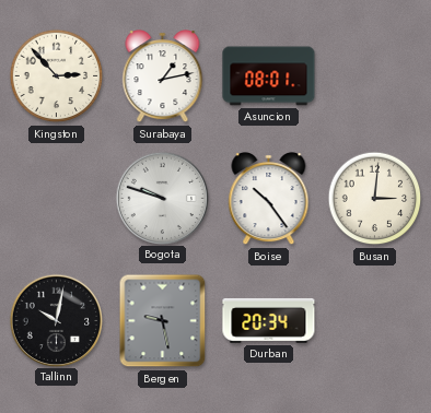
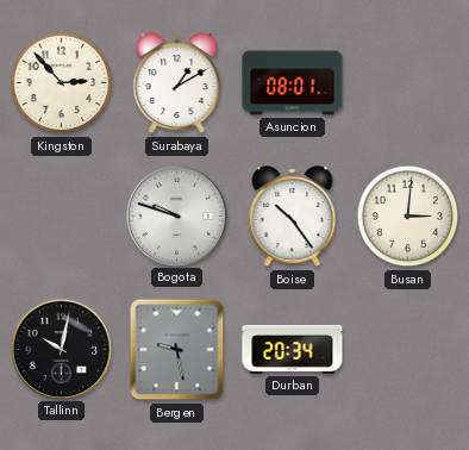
Surabaya: 1:13 -> 1:10 (177, 83)
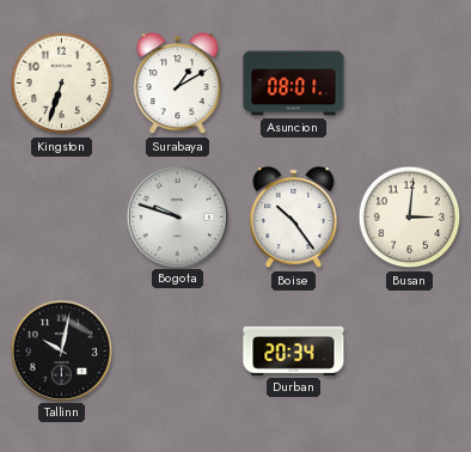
Kingston: 2:53 -> 6:33 (62, 84)
Bergen: 9:28 -> none (177, 350)
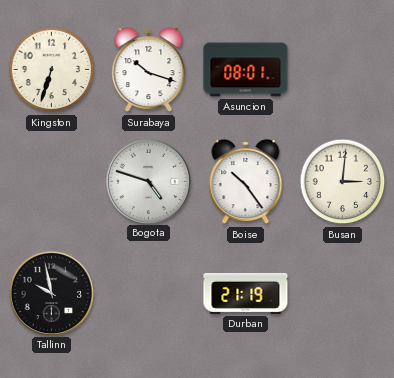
Surabaya: 1:10 -> 10:18 (149, 70)
Bogota: 9:48 -> 4:48 (148, 181)
Tallinn: 10:02 -> 9:58 (51, 293)
Durban: 20:34 -> 21:19 (246, 293)
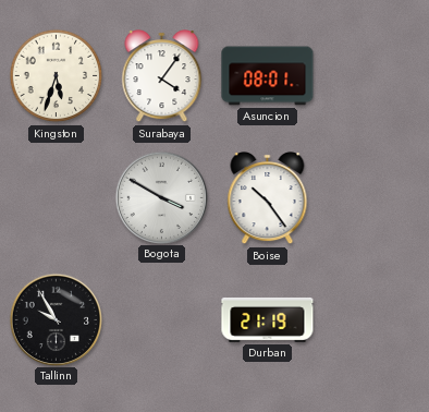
Kingston: 6:33 -> 5:33 (57, 76)
Surabaya: 10:18 -> 4:06 (162, 76)
Bogota: 4:48 -> 3:50 (161, 197)
Busan: 3:01 -> none (343, 182)
Tallinn: 9:58 -> 9:55 (56, 319)
